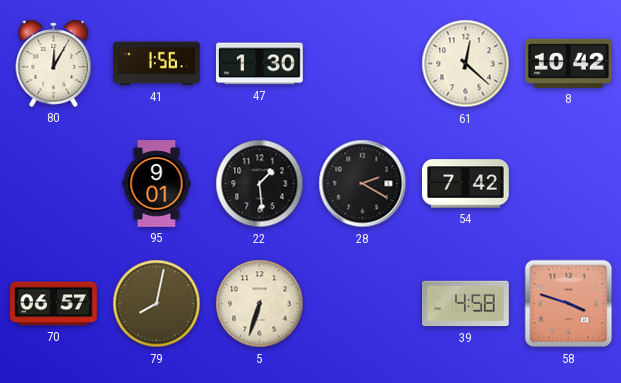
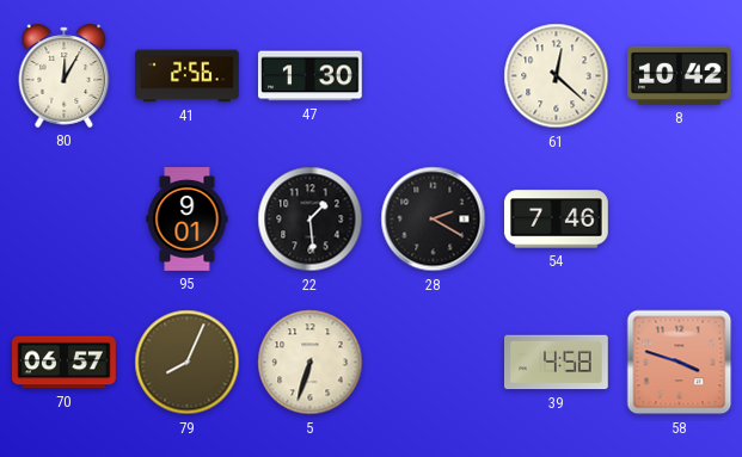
41: 1:56 -> 2:56 (188, 76)
54: 7:42 -> 7:46 (557, 220)
79: 8:02 -> 8:04 (188, 363)
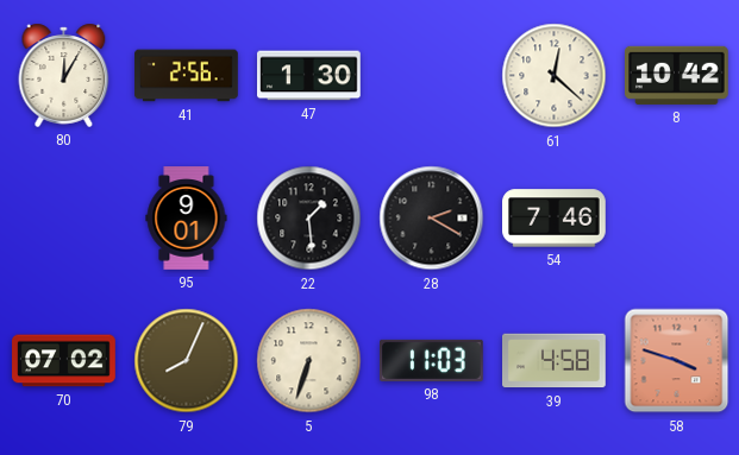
70: 06:57 -> 07:02 (64, 361)
98: none -> 11:03 (432, 360)
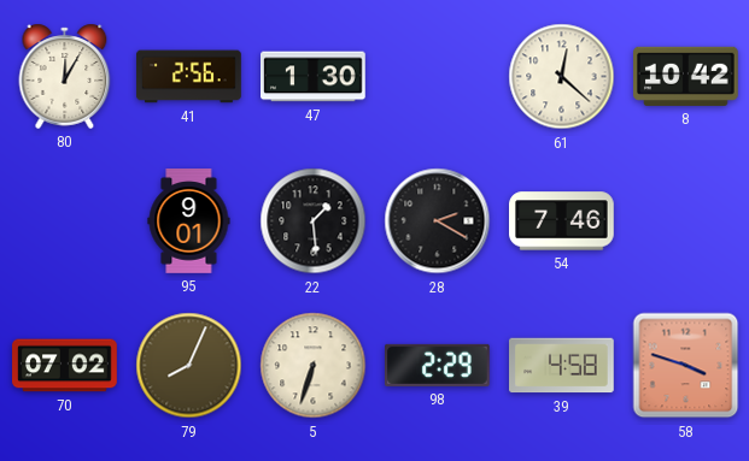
98: 11:03 -> 2:29 (438, 365)
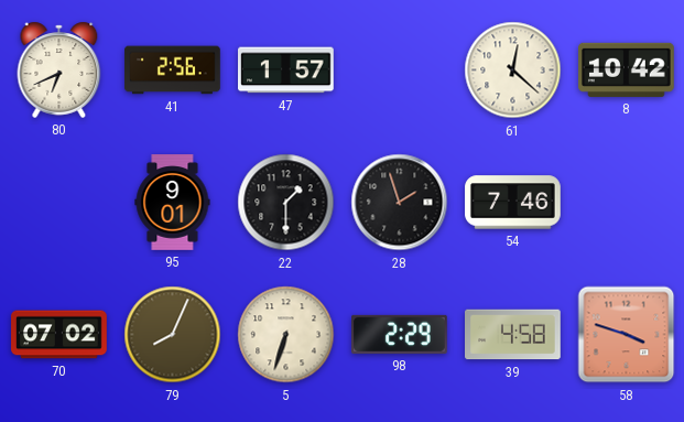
80: 12:05 -> 6:41 (59, 69)
47: 1:30 -> 1:57 (286, 71)
22: 1:29 -> 1:30 (286, 203)
28: 2:20 -> 1:57 (400, 203)
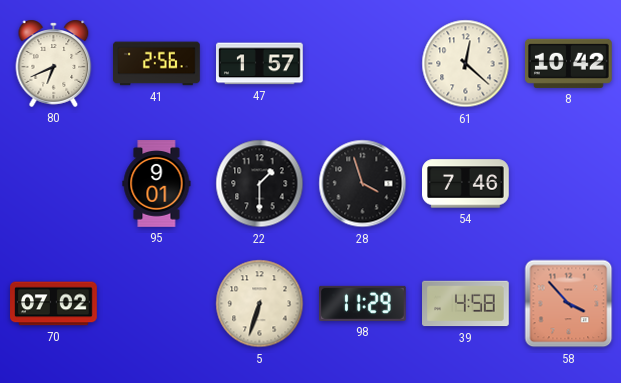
28: 1:57 -> 3:57 (363, 184)
79: 8:04 -> none (173, 335)
98: 2:29 -> 11:29 (363, 303)
58: 3:48 -> 3:53 (569, 304)
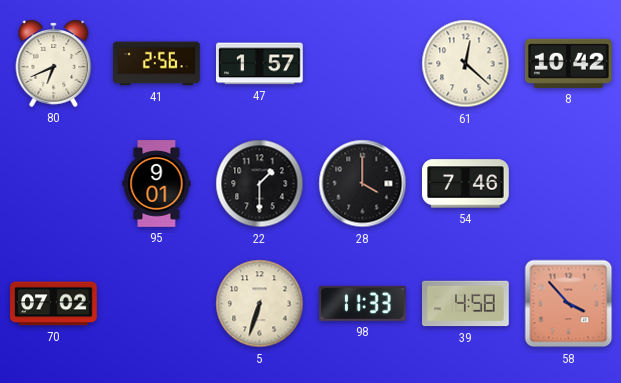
28: 3:57 -> 4:00 (363, 184)
98: 11:29 -> 11:33 (363, 303)
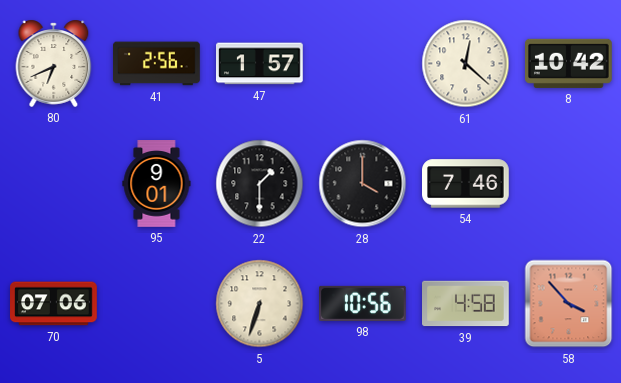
70: 07:02 -> 07:06 (54, 304)
98: 11:33 -> 10:56 (363, 303)
